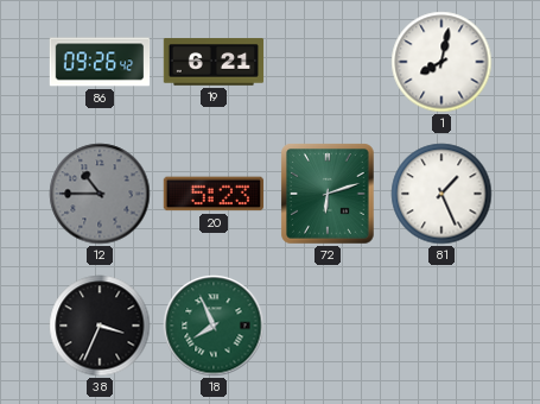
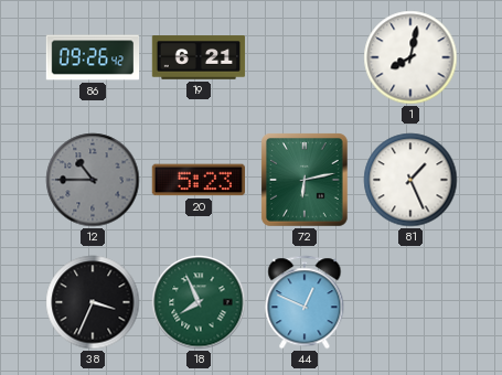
72: 6:12 -> 6:13 (305, 180)
44: none -> 12:49 (305, 302)
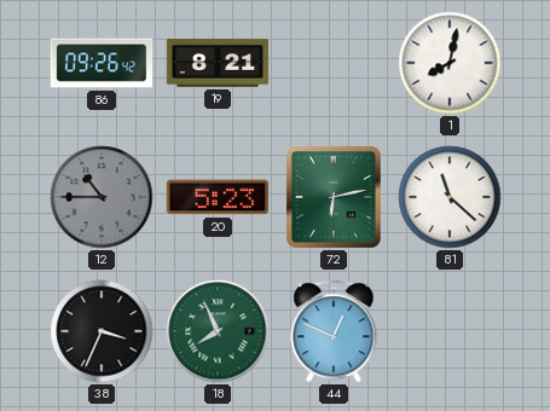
19: 6:21 -> 8:21 (218, 63)
81: 1:26 -> 11:22 (450, 197)
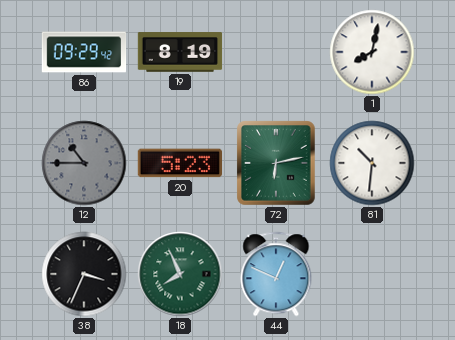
86: 09:26 -> 09:29 (84, 52)
19: 8:21 -> 8:19 (180, 52)
81: 11:22 -> 10:31 (372, 163)
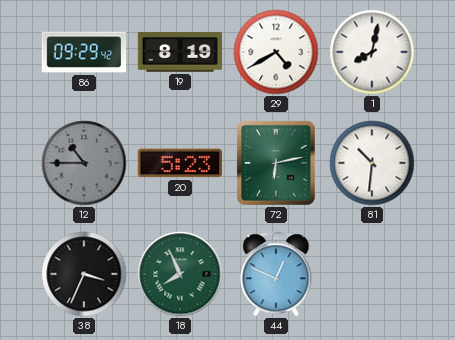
29: none -> 4:40 (276, 52)
